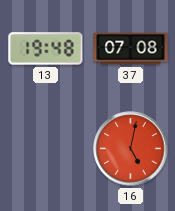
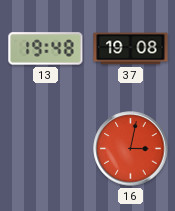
37: 07:08 -> 19:08 (131, 49)
16: 5:02 -> 3:02 (131, 149)
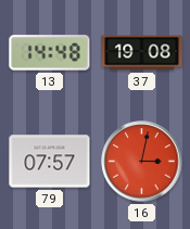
13: 19:48 -> 14:48 (50, 53)
79: none -> 07:57 (50, 162)
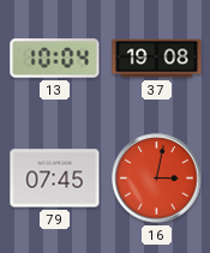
13: 14:48 -> 10:04 (55, 59)
79: 07:57 -> 07:45 (55, 179)
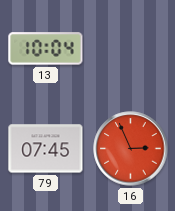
37: 19:08 -> none (157, 59)
16: 3:02 -> 2:56 (131, 149)
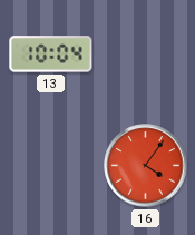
79: 07:45 -> none (46, 149)
16: 2:56 -> 4:06 (146, 166)
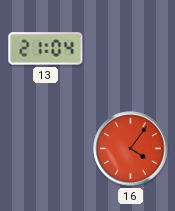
13: 10:04 -> 21:04 (46, 49)
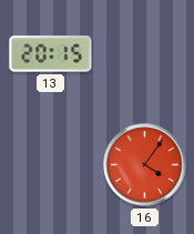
13: 21:04 -> 20:15 (51, 54)
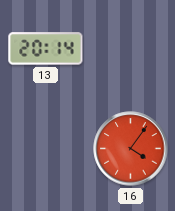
13: 20:15 -> 20:14 (46, 49)
